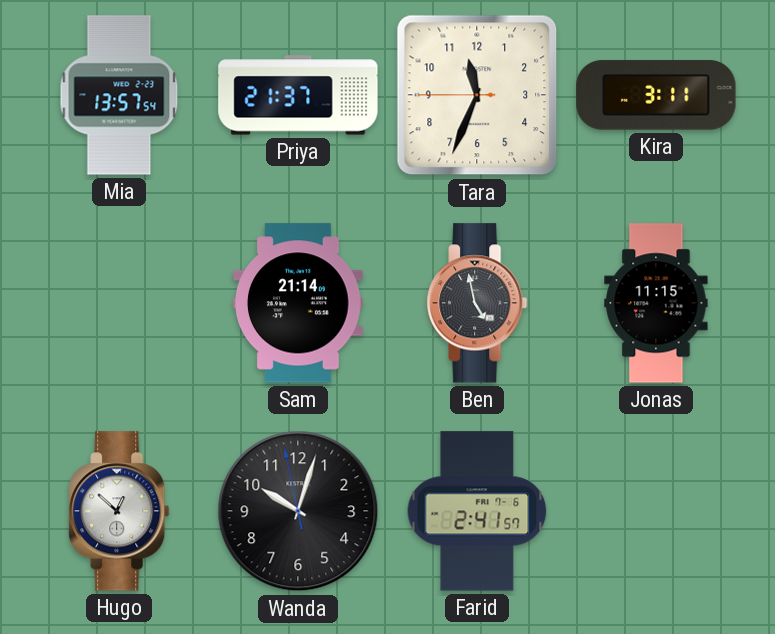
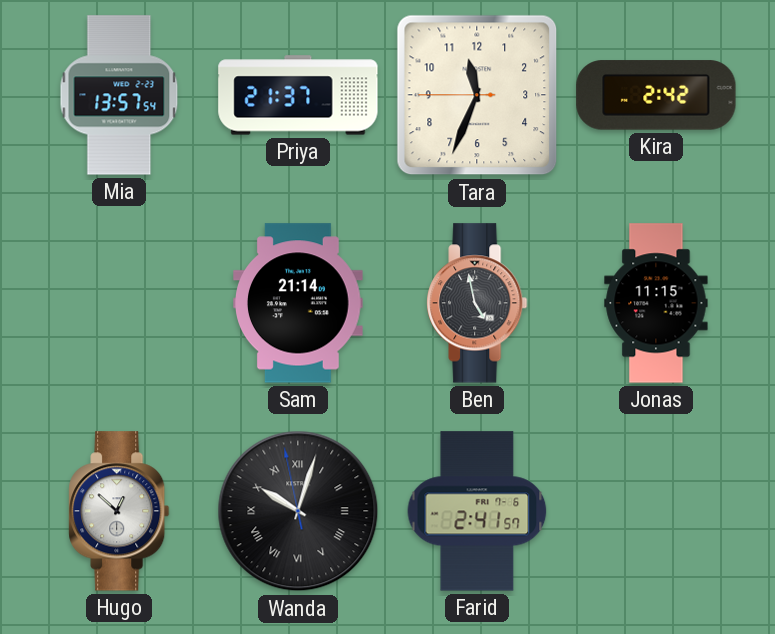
Kira: 3:11 -> 2:42 (656, 95)
Wanda numerals: Arabic -> Roman (298, 511)
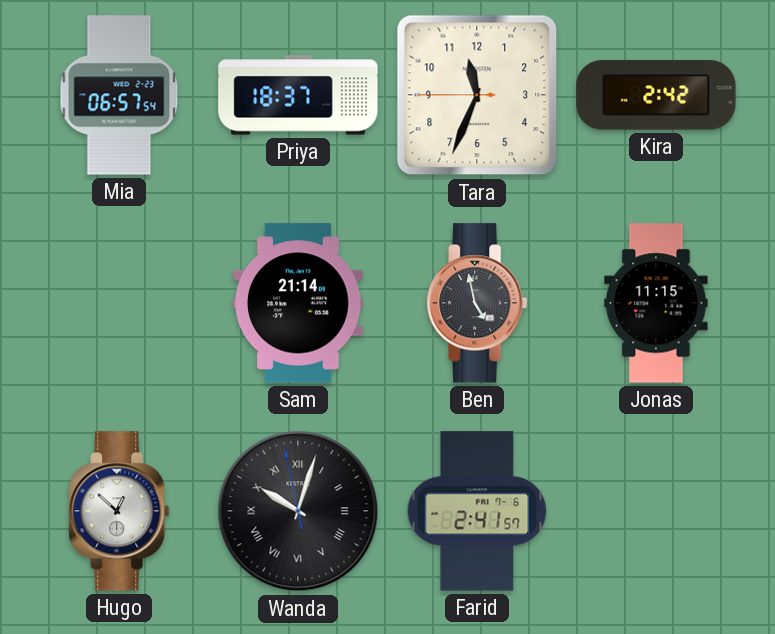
Mia: 13:57 -> 06:57 (119, 95)
Priya: 21:37 -> 18:37 (298, 95)
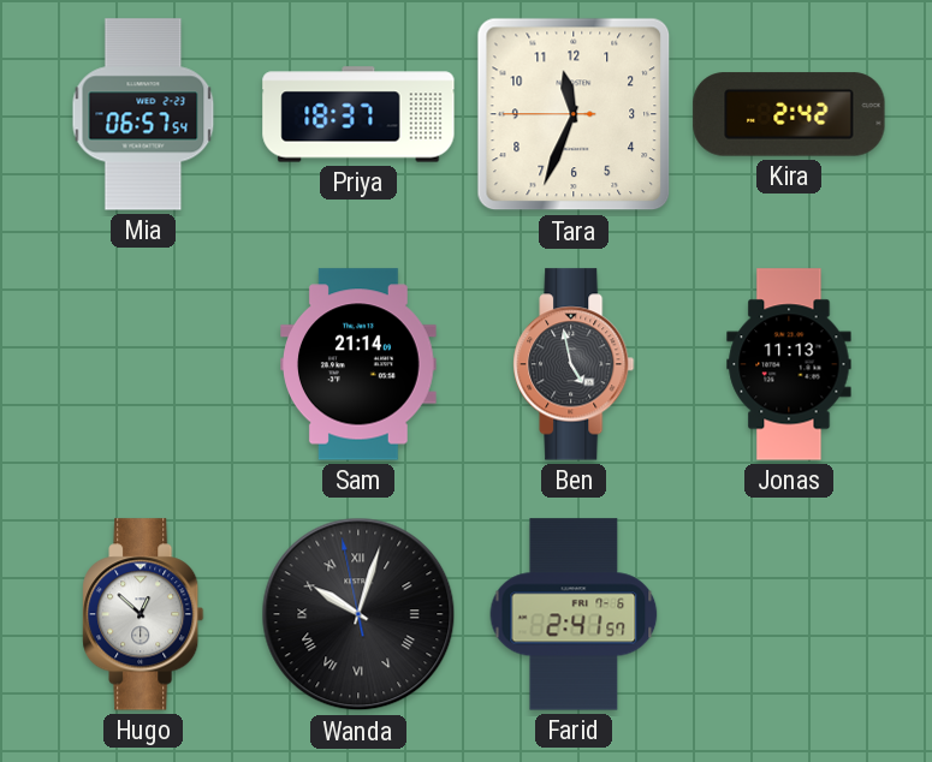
Jonas: 11:15 -> 11:13 (789, 364)
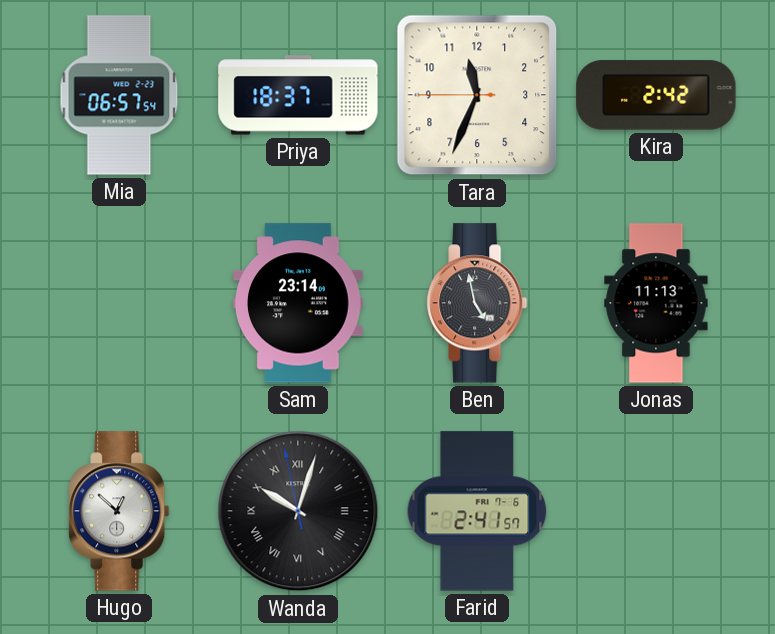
Sam: 21:14 -> 23:14 (299, 303)
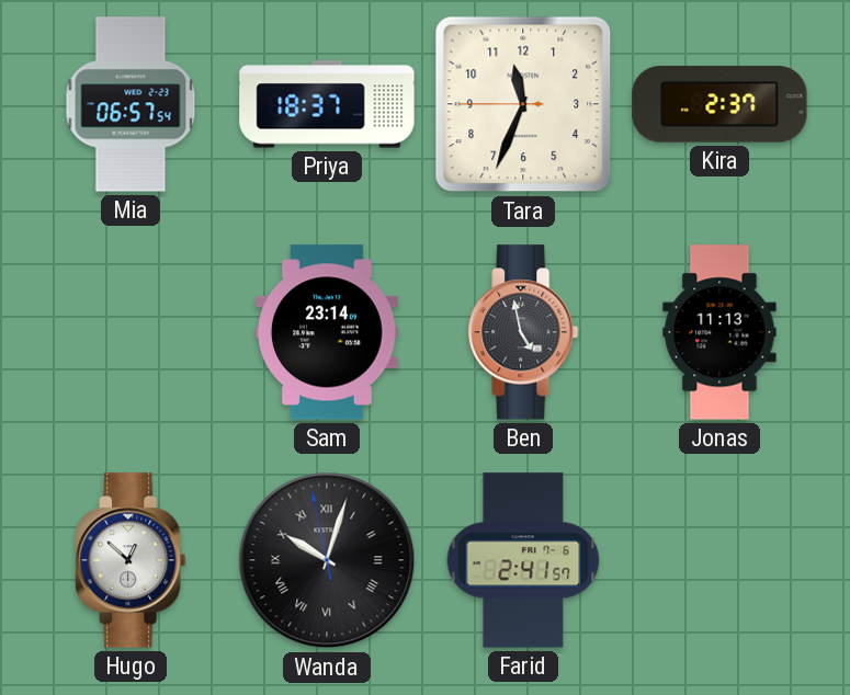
Kira: 2:42 -> 2:37 (719, 104)
